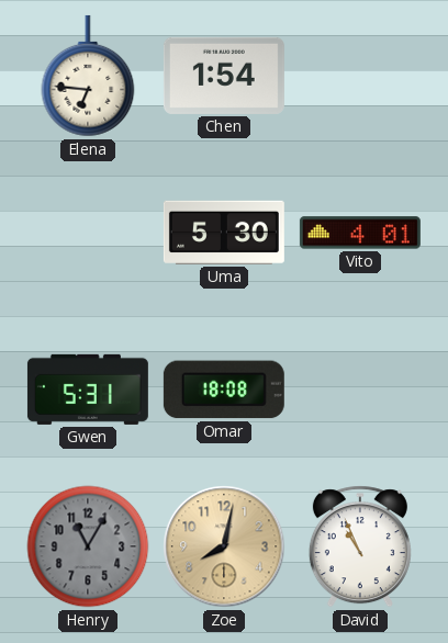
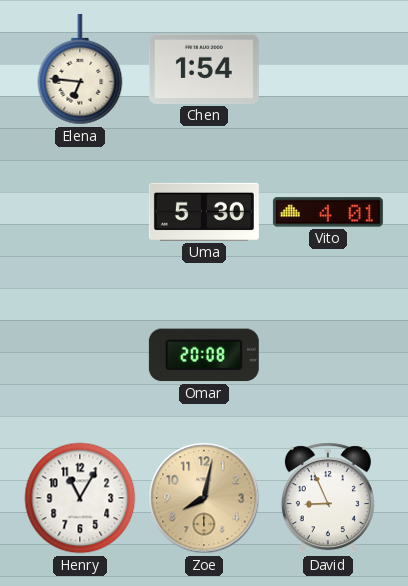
Gwen: 5:31 -> none (88, 390)
Omar: 18:08 -> 20:08 (204, 355)
Henry dial: grey -> white (80, 498)
David: 10:56 -> 8:56 (328, 498)
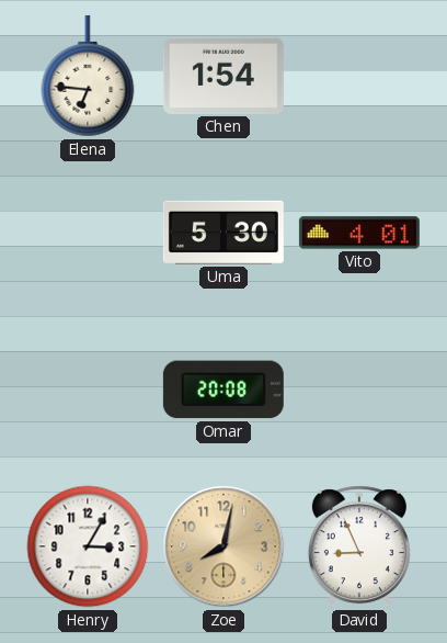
Henry: 11:05 -> 3:05 (88, 546)
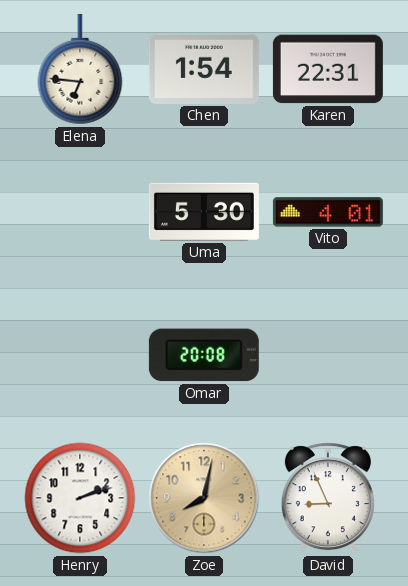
Karen: none -> 22:31 (328, 69)
Henry: 3:05 -> 2:12 (80, 498)
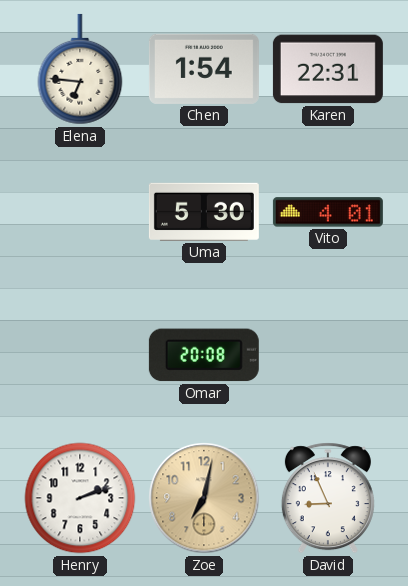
Zoe: 8:02 -> 7:02 (204, 498)
